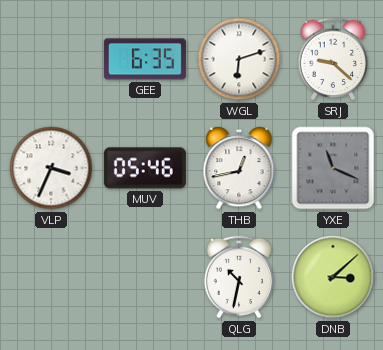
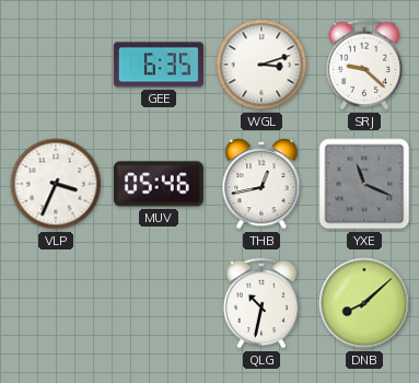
WGL: 6:12 -> 3:12 (261, 65)
DNB: 3:08 -> 8:08 (364, 303)
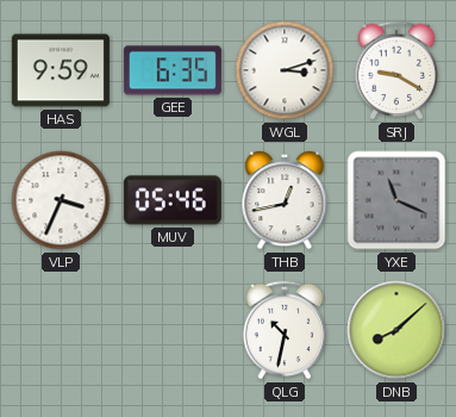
HAS: none -> 9:59 (61, 70)
SRJ: 9:22 -> 9:20 (396, 70)
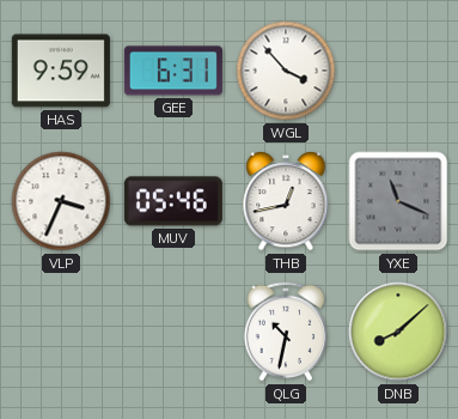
GEE: 6:35 -> 6:31 (173, 71)
WGL: 3:12 -> 3:53 (286, 71)
SRJ: 9:20 -> none (396, 70)
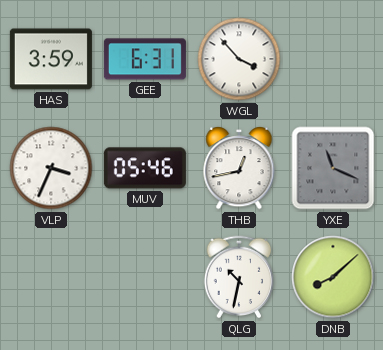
HAS: 9:59 -> 3:59 (51, 59)
